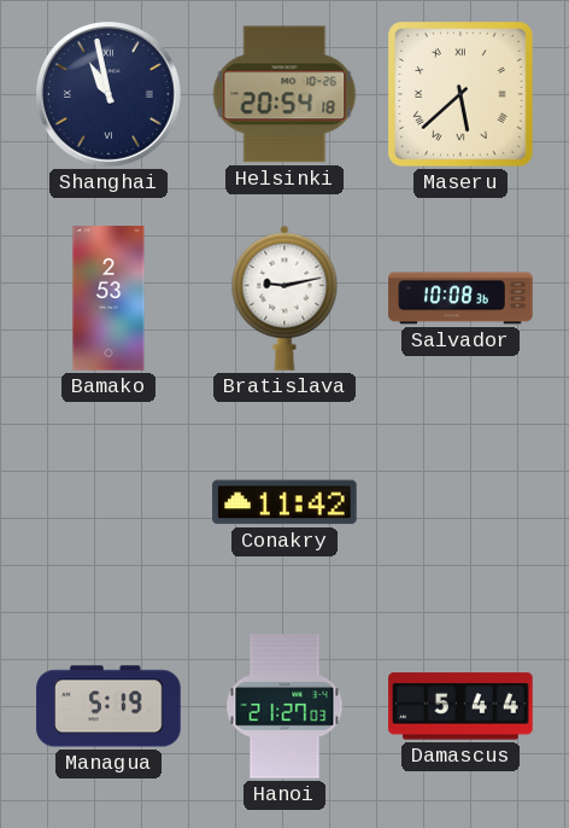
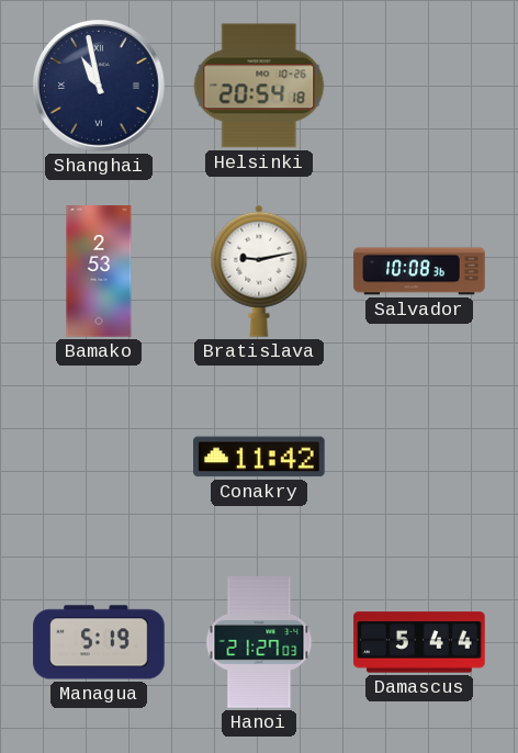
Maseru: 5:38 -> none (461, 94)
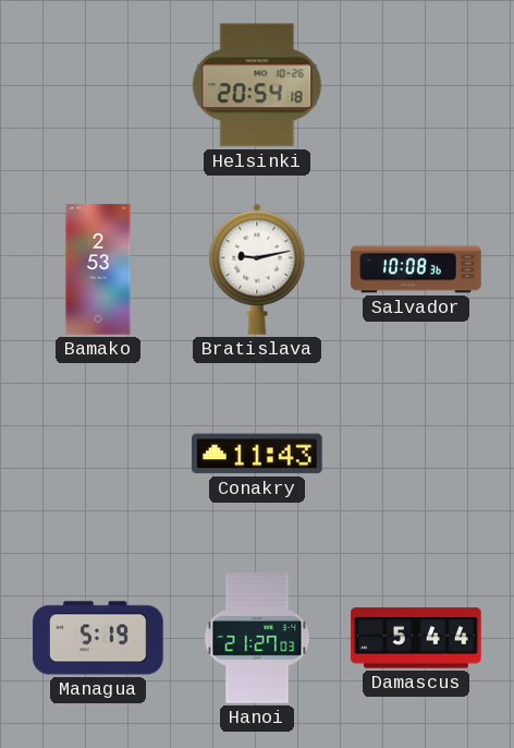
Shanghai: 10:58 -> none (99, 86)
Conakry: 11:42 -> 11:43 (257, 454)
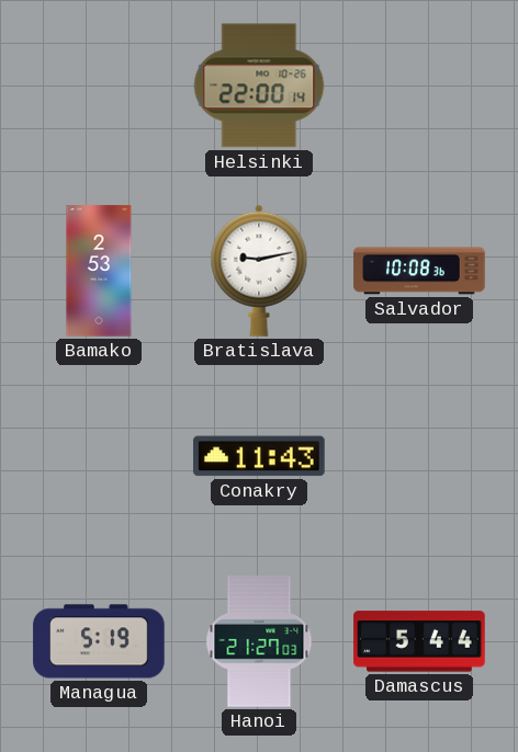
Helsinki: 20:54 -> 22:00 (259, 86)
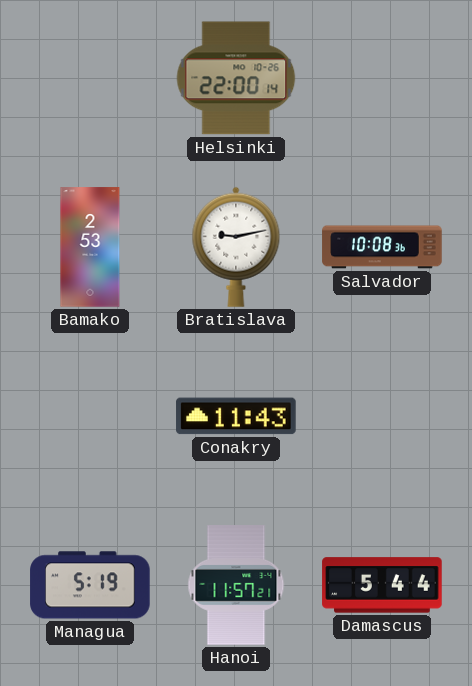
Hanoi: 21:27 -> 11:57 (236, 585)
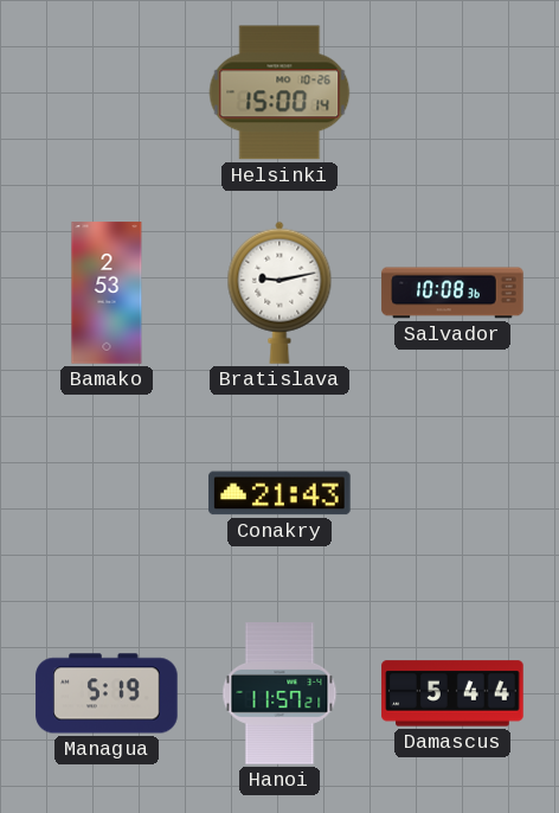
Helsinki: 22:00 -> 15:00 (279, 92)
Conakry: 11:43 -> 21:43 (279, 493)
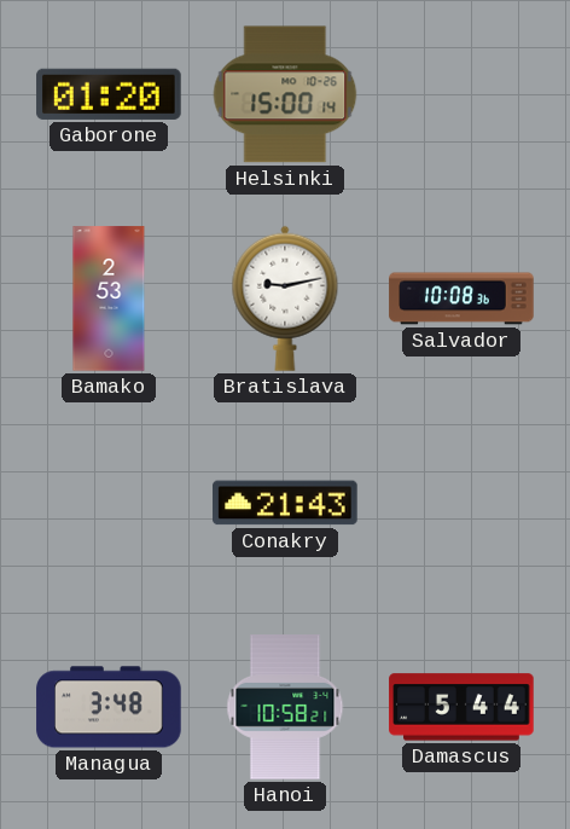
Gaborone: none -> 01:20 (109, 94)
Managua: 5:19 -> 3:48 (109, 707)
Hanoi: 11:57 -> 10:58 (285, 707)
